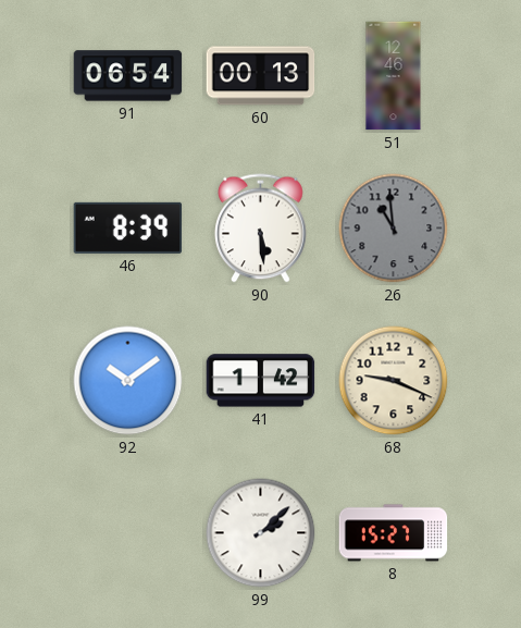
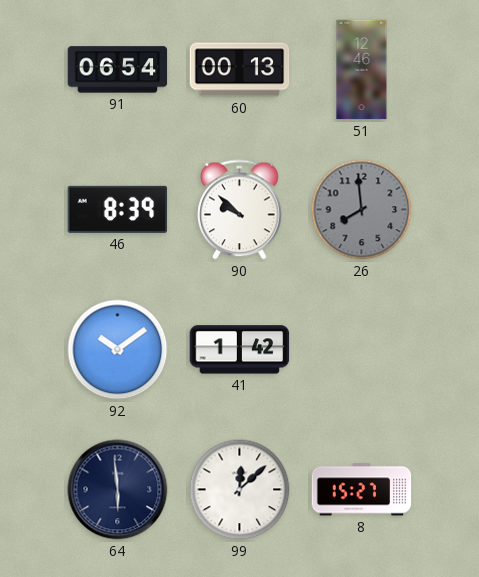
90: 5:29 -> 9:52 (240, 210)
26: 10:59 -> 7:59 (362, 210)
68: 9:19 -> none (394, 381)
64: none -> 5:59 (118, 490)
99: 2:08 -> 12:08 (240, 490)
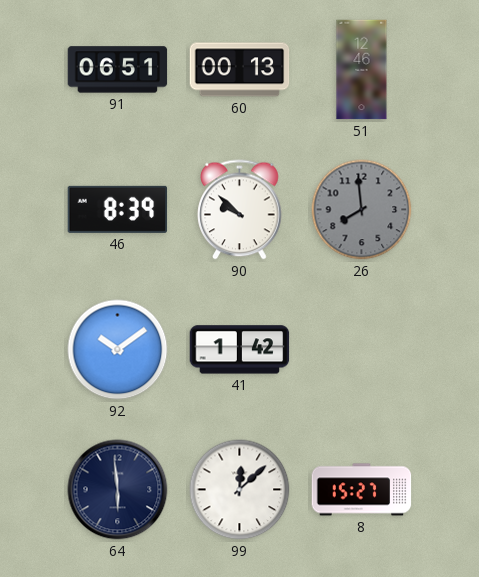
91: 06:54 -> 06:51 (118, 70)
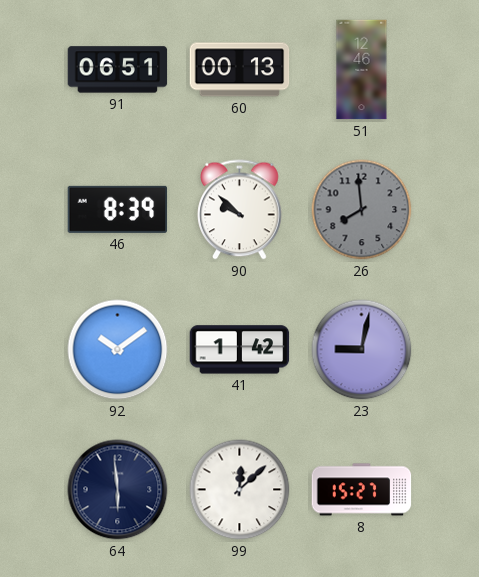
23: none -> 9:02 (362, 350)
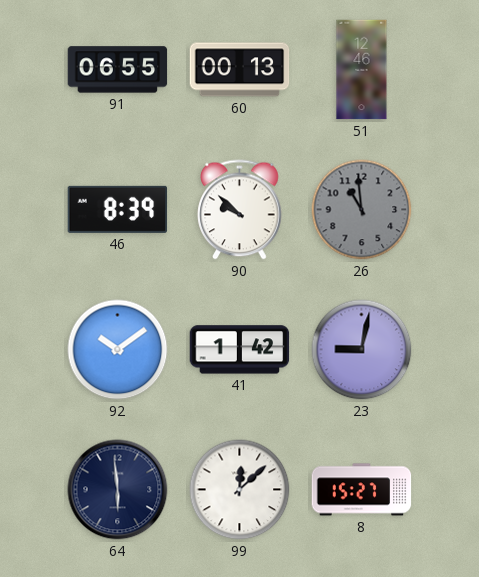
91: 06:51 -> 06:55 (118, 70)
26: 7:59 -> 10:59 (362, 210)
